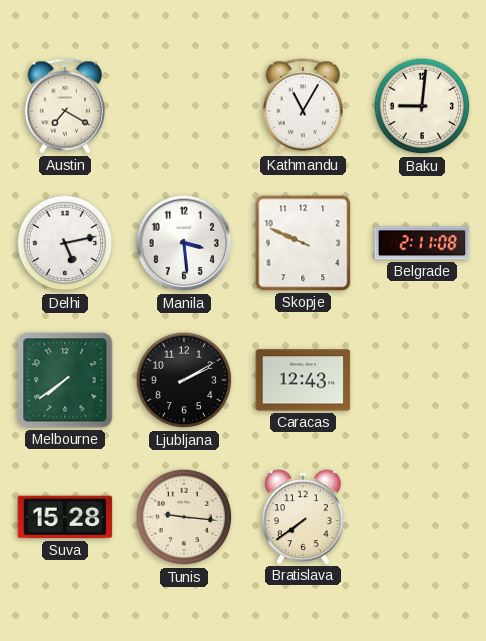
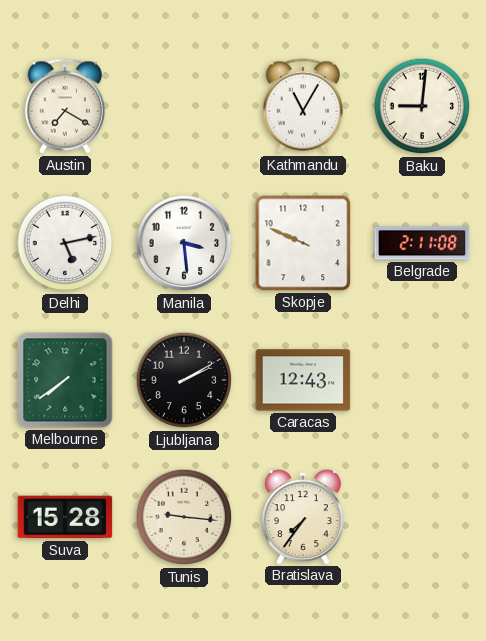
Bratislava: 7:39 -> 7:36 (303, 517)
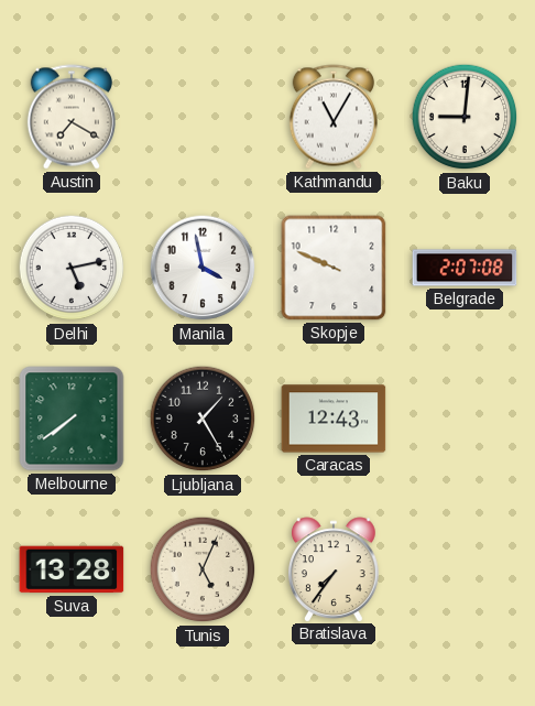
Manila: 3:29 -> 3:58 (203, 268)
Belgrade: 2:11 -> 2:07 (465, 268)
Ljubljana: 2:10 -> 1:25 (203, 419)
Suva: 15:28 -> 13:28 (72, 569)
Tunis: 9:16 -> 5:04 (203, 569)
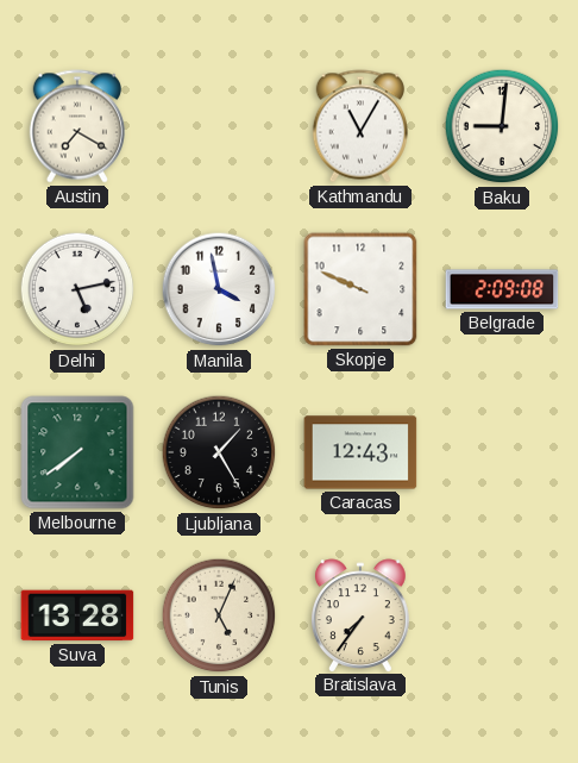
Belgrade: 2:07 -> 2:09 (502, 289)
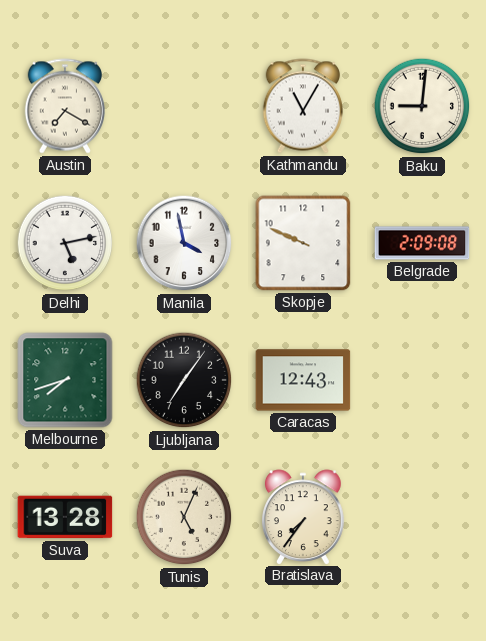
Melbourne: 7:39 -> 7:42 (65, 380)
Ljubljana: 1:25 -> 7:06 (184, 380)
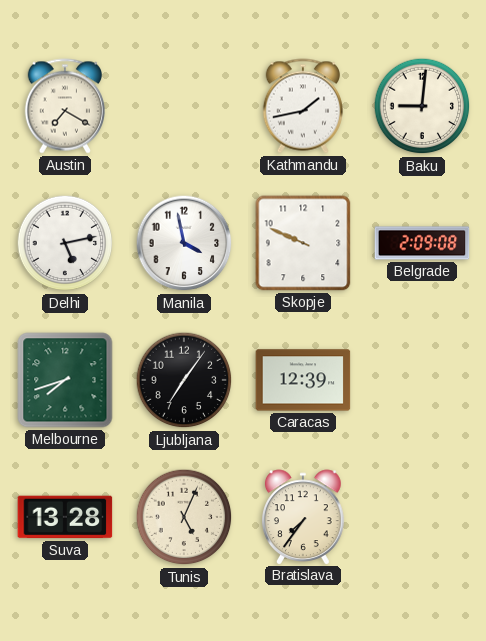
Kathmandu: 11:05 -> 1:43 (302, 106)
Caracas: 12:43 -> 12:39 (303, 380)
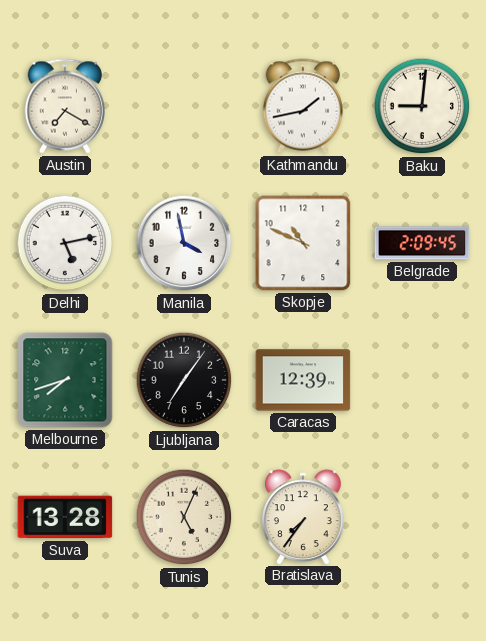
Skopje: 9:49 -> 10:49 (303, 243)
Belgrade: 2:09:08 -> 2:09:45 (422, 243)
